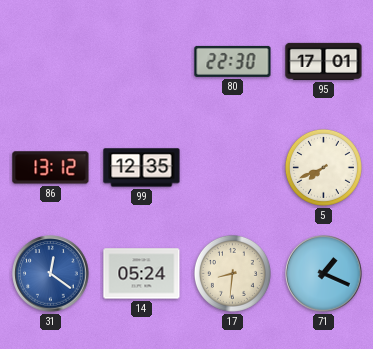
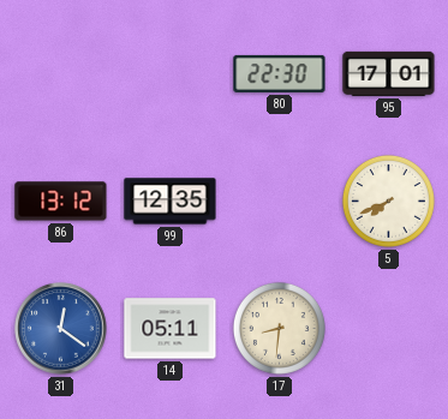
14: 05:24 -> 05:11 (171, 329)
71: 1:19 -> none (324, 274)
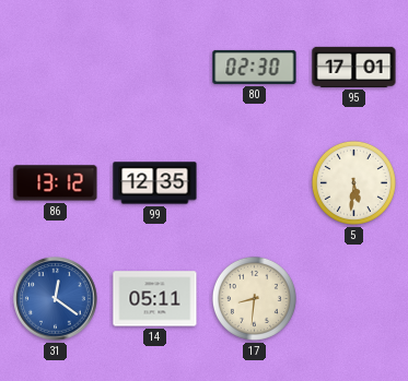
80: 22:30 -> 02:30 (255, 67)
5: 7:41 -> 5:31 (353, 182)
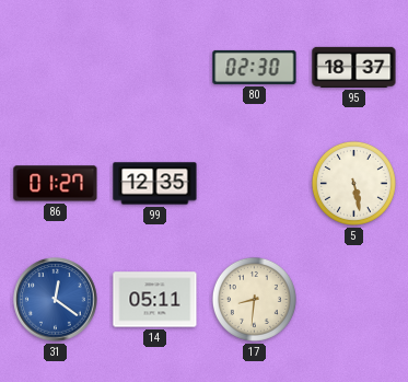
95: 17:01 -> 18:37 (354, 67)
86: 13:12 -> 01:27 (56, 184)
5: 5:31 -> 5:28 (353, 183)
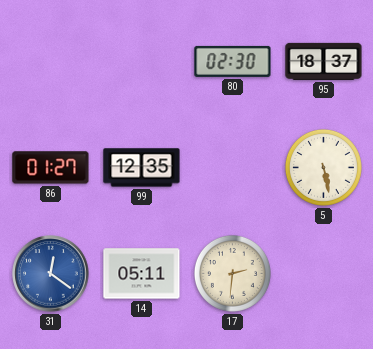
17: 8:31 -> 2:31 (232, 273)
